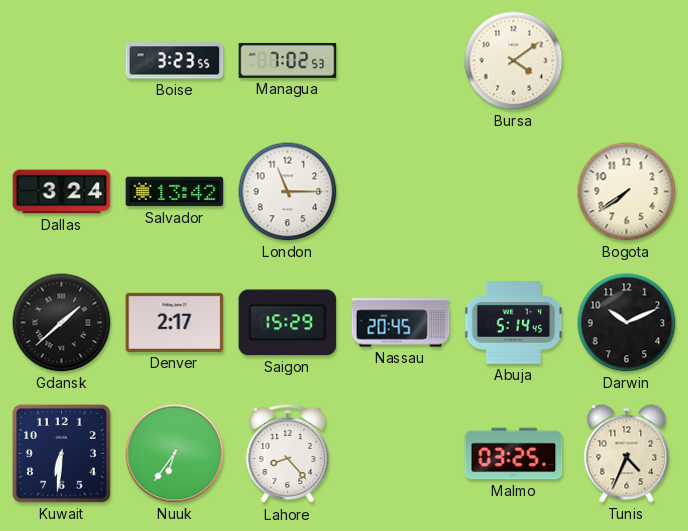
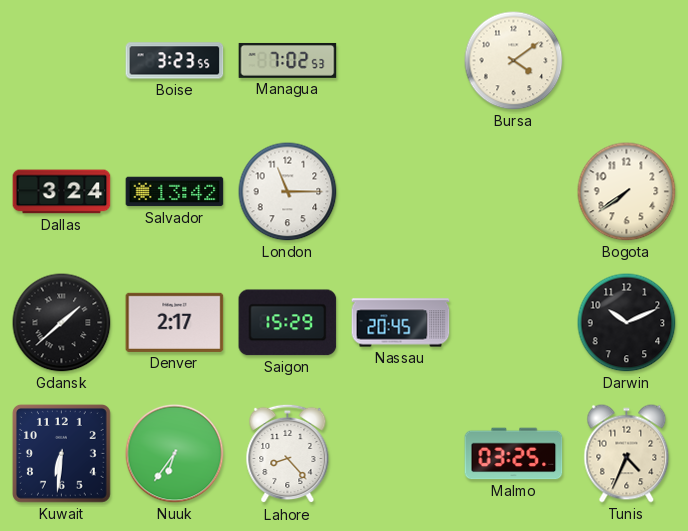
Abuja: 5:14 -> none (514, 323)
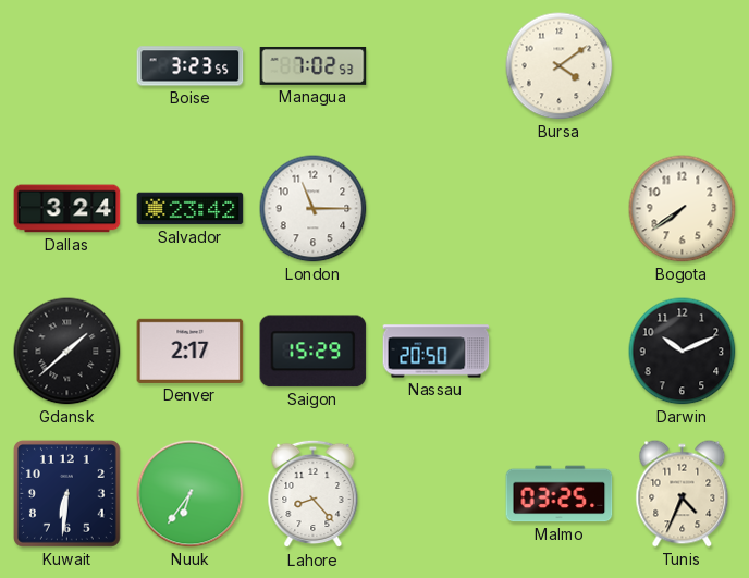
Salvador: 13:42 -> 23:42 (191, 209)
Nassau: 20:45 -> 20:50 (437, 352)
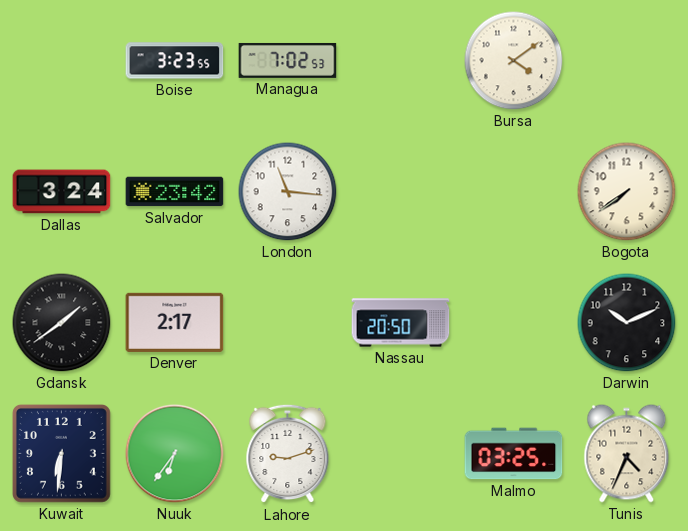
London: 11:15 -> 11:16 (288, 192)
Gdansk: 1:38 -> 1:39 (62, 323)
Saigon: 15:29 -> none (314, 352)
Lahore: 8:23 -> 9:12 (288, 454)
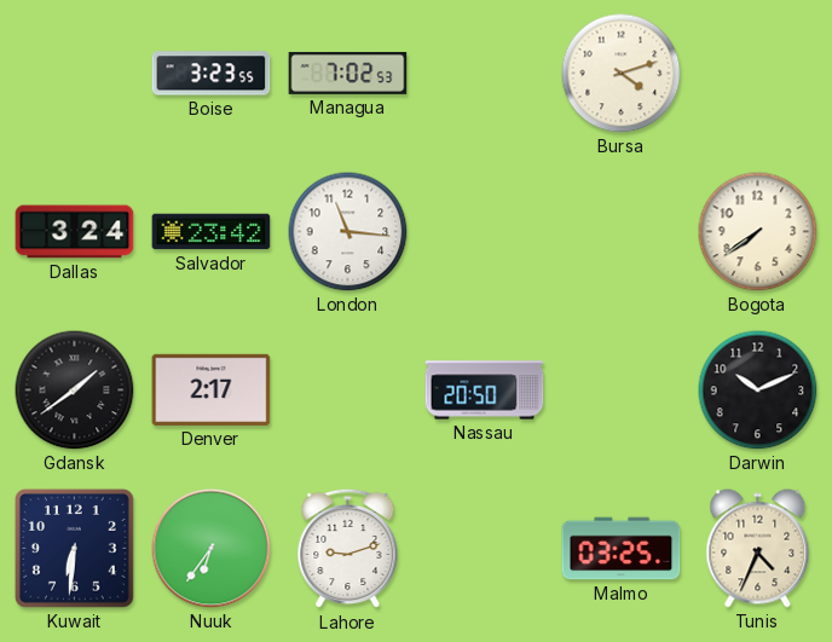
Bursa: 4:09 -> 4:12 (622, 74)
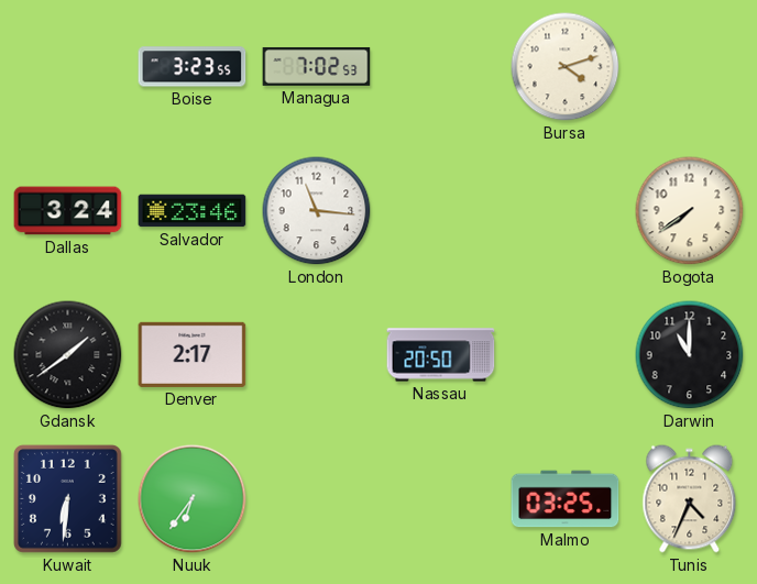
Salvador: 23:42 -> 23:46 (193, 211)
Darwin: 10:11 -> 11:00 (690, 355)
Lahore: 9:12 -> none (348, 549)
